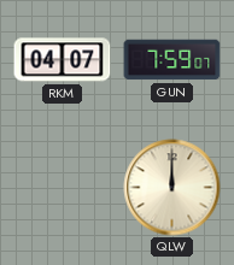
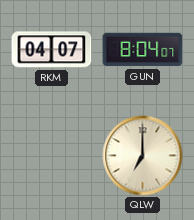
GUN: 7:59 -> 8:04 (143, 50)
QLW: 12:00 -> 7:00 (143, 156)
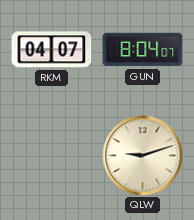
QLW: 7:00 -> 9:12 (143, 156)
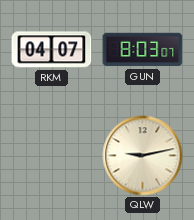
GUN: 8:04 -> 8:03 (143, 50)
QLW: 9:12 -> 9:13 (143, 156)
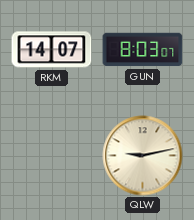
RKM: 04:07 -> 14:07 (52, 50)
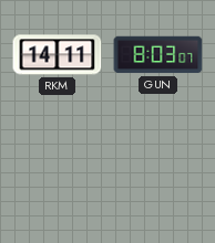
RKM: 14:07 -> 14:11 (58, 55)
QLW: 9:13 -> none (143, 156)
